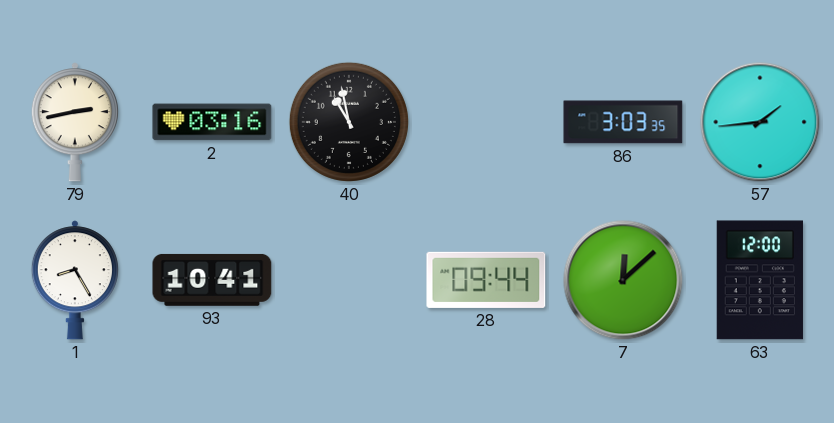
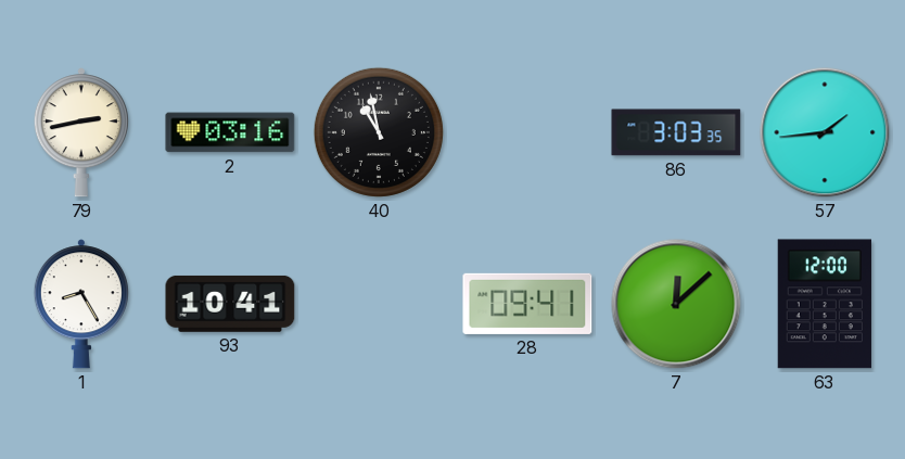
28: 09:44 -> 09:41 (527, 304)
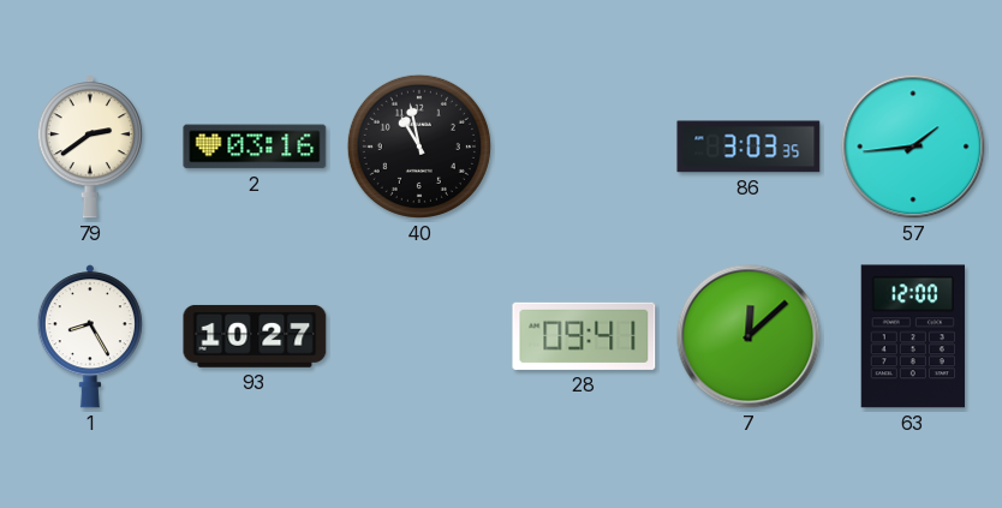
79: 2:43 -> 2:39 (90, 147)
93: 10:41 -> 10:27 (255, 336)
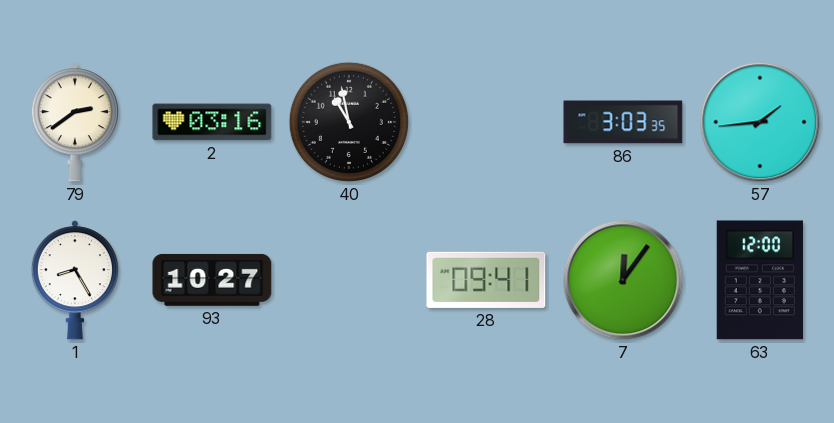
7: 12:08 -> 12:06 (623, 280)
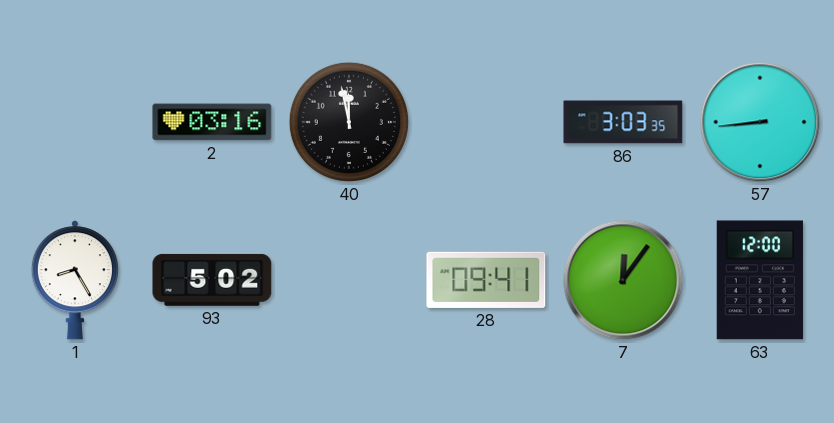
79: 2:39 -> none (75, 122)
40: 10:58 -> 11:58 (349, 122)
57: 1:44 -> 8:44 (760, 122)
93: 10:27 -> 5:02 (212, 280)
